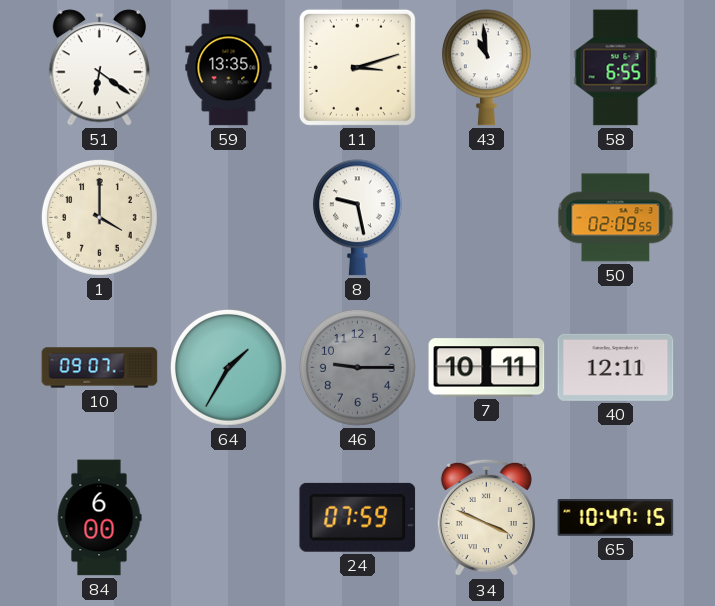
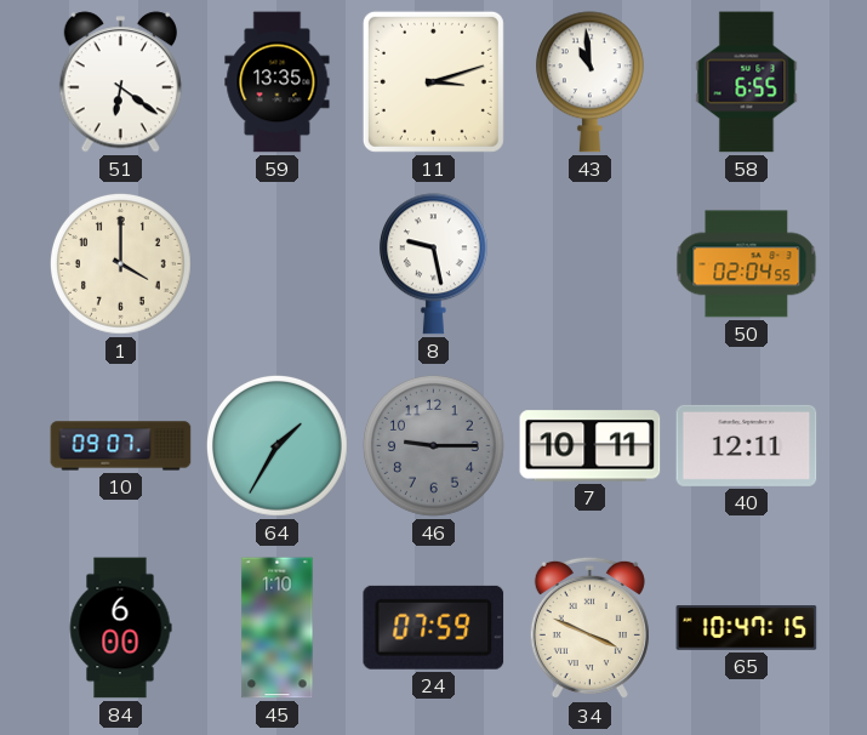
50: 02:09 -> 02:04 (747, 264)
45: none -> 1:10 (278, 628)
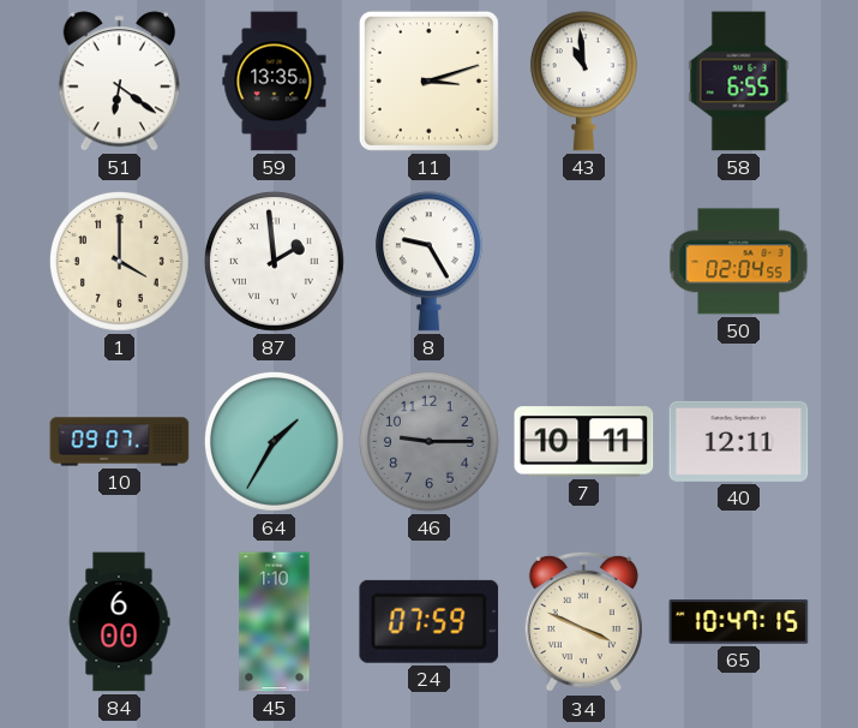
87: none -> 1:59 (275, 262)
8: 9:28 -> 9:25 (428, 262)
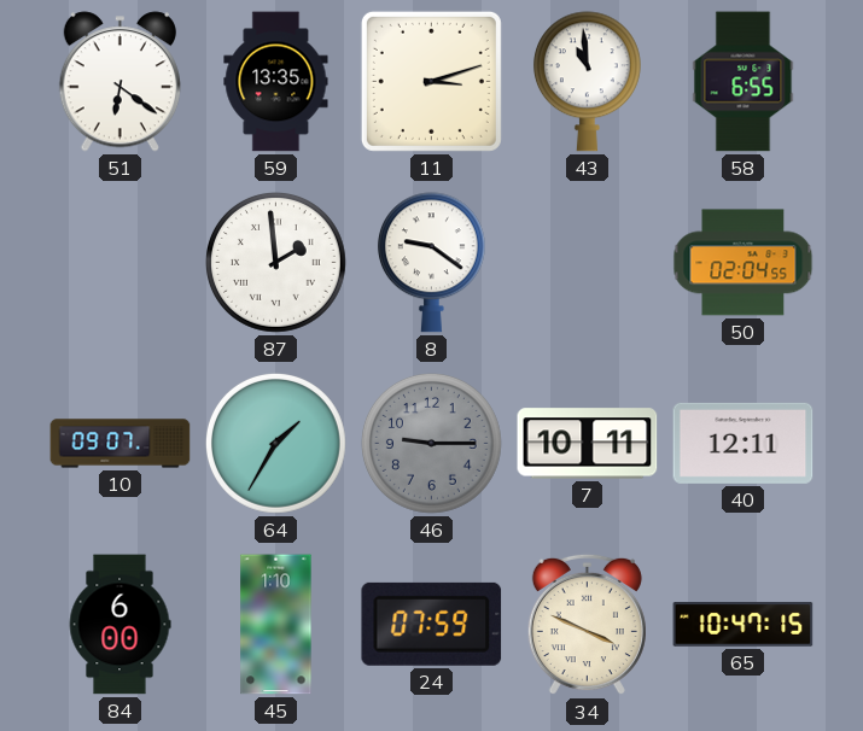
1: 4:00 -> none (120, 262)
8: 9:25 -> 9:21 (431, 263)
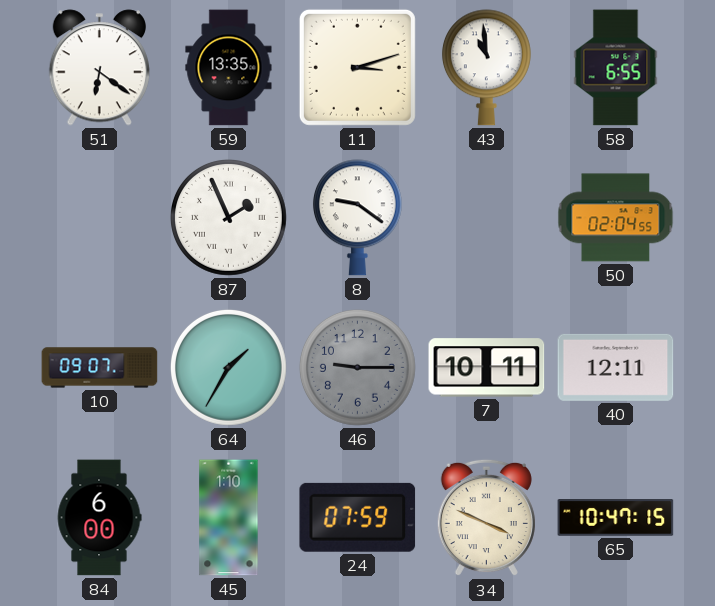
87: 1:59 -> 1:56 (229, 218)
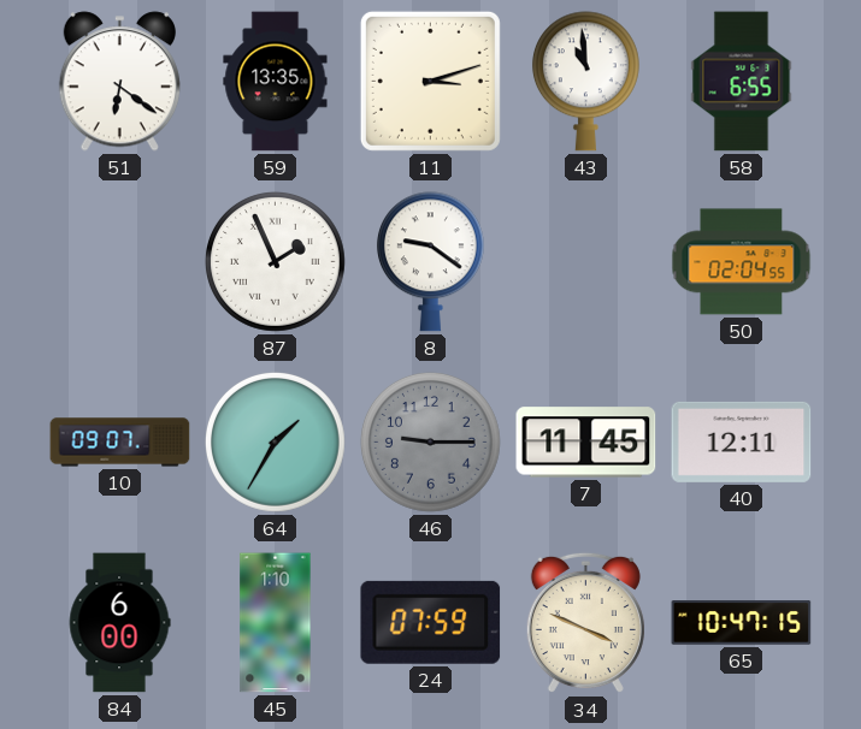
7: 10:11 -> 11:45 (586, 443)
